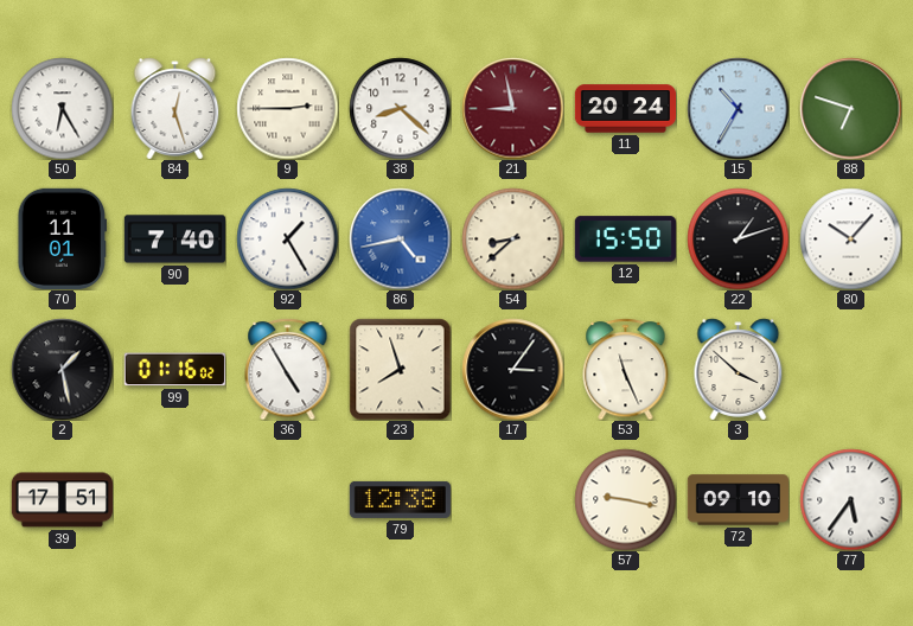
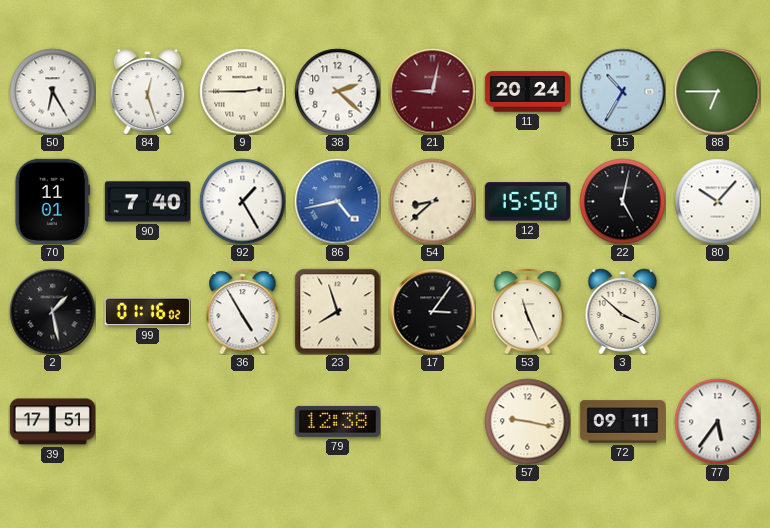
38: 8:22 -> 2:22 (337, 91)
21: 8:58 -> 9:02 (432, 91)
88: 6:48 -> 6:45 (717, 91)
22: 1:12 -> 5:02 (622, 201)
72: 09:10 -> 09:11 (622, 422)
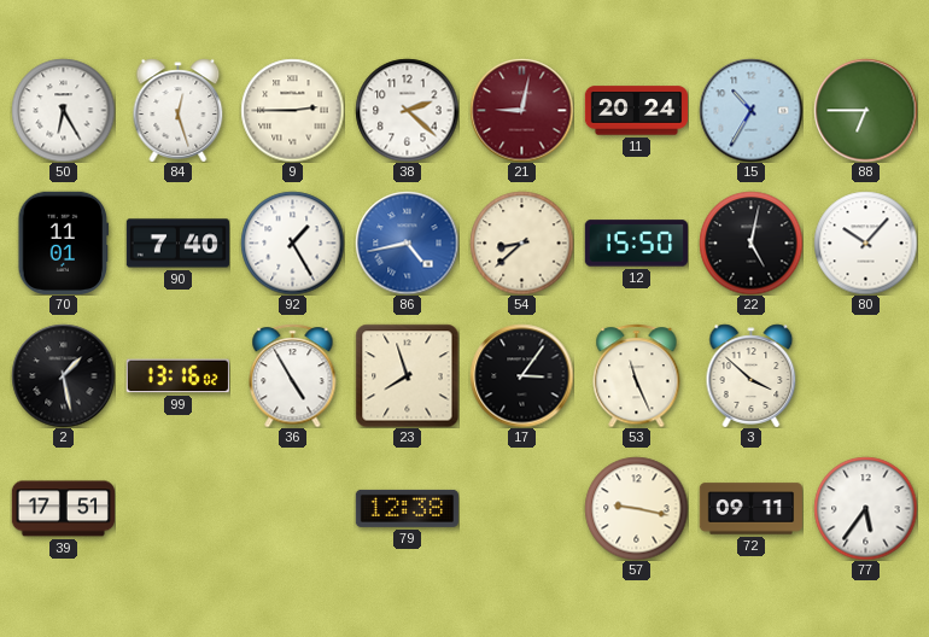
99: 01:16 -> 13:16 (177, 376)
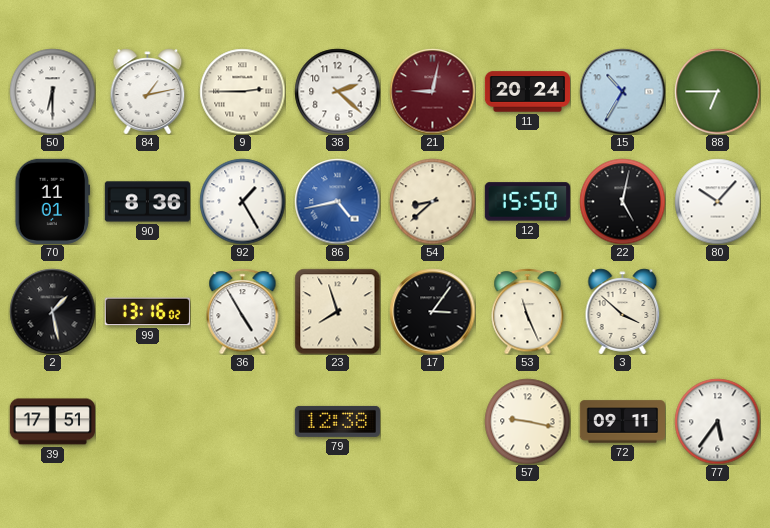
50: 6:25 -> 6:30 (52, 91)
84: 12:27 -> 1:13 (148, 91)
90: 7:40 -> 8:36 (147, 202)
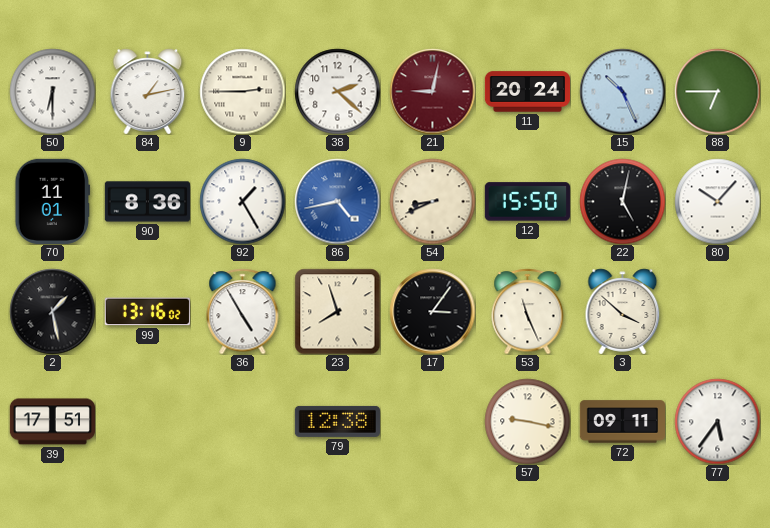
15: 10:35 -> 10:26 (622, 91)
54: 8:38 -> 8:41 (432, 201)
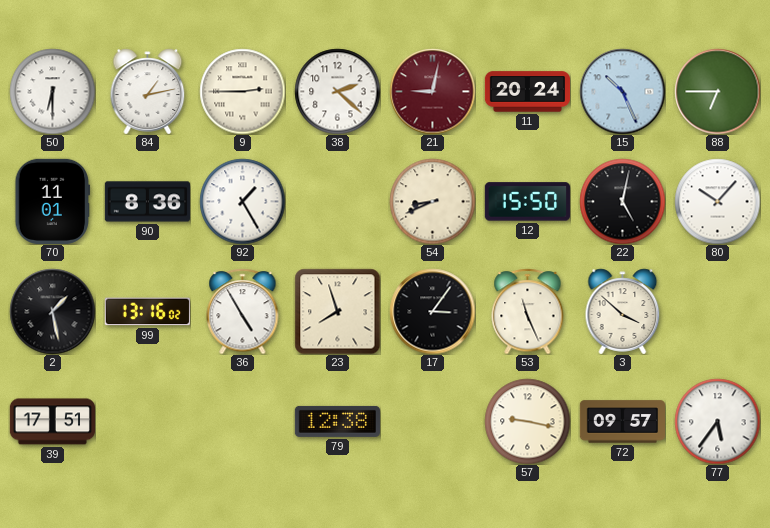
86: 4:43 -> none (337, 201)
72: 09:11 -> 09:57 (622, 422)
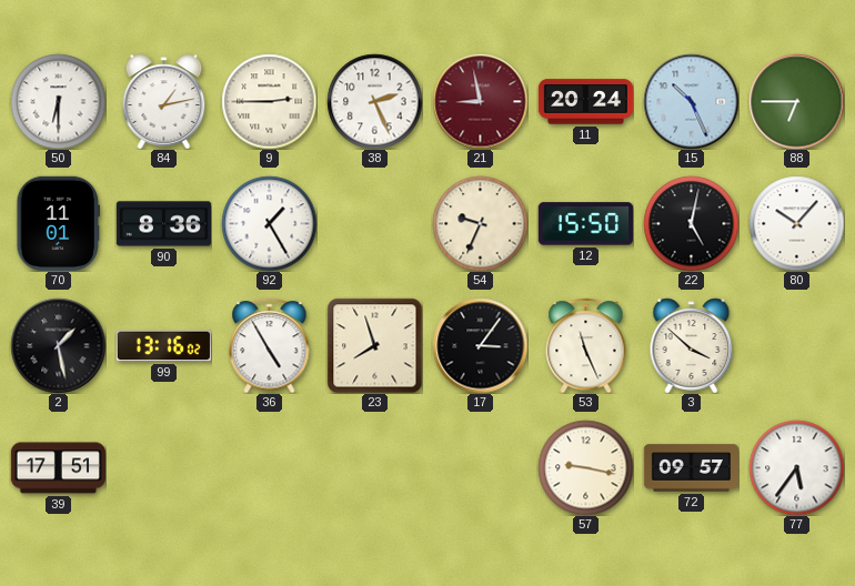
38: 2:22 -> 2:26 (374, 101)
21: 9:02 -> 8:58 (480, 101)
54: 8:41 -> 9:34 (480, 223)
79: 12:38 -> none (337, 421)
